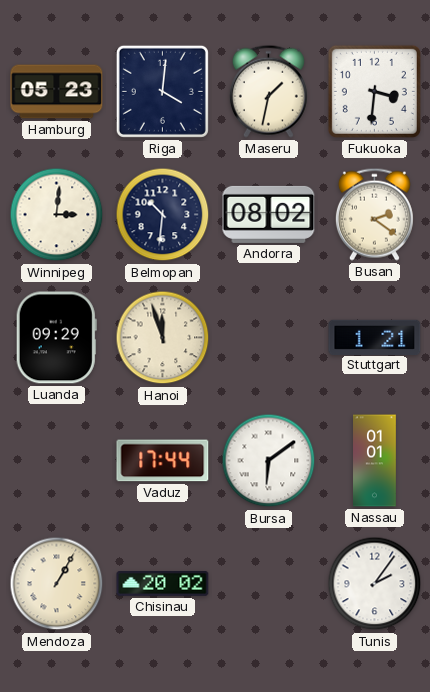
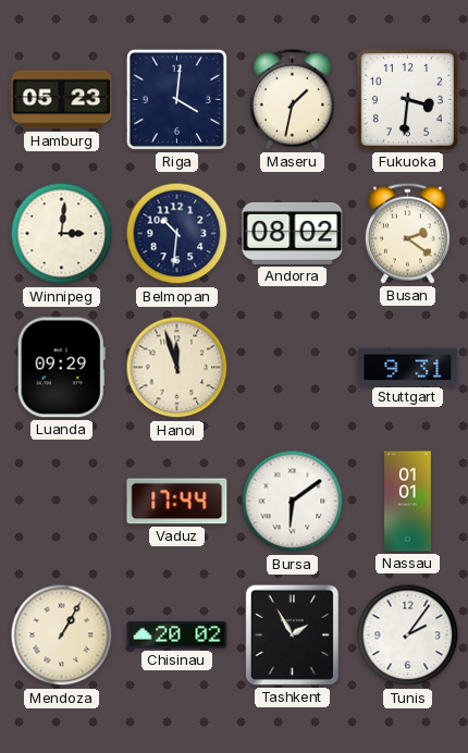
Stuttgart: 1:21 -> 9:31 (408, 367)
Tashkent: none -> 1:55 (292, 634)
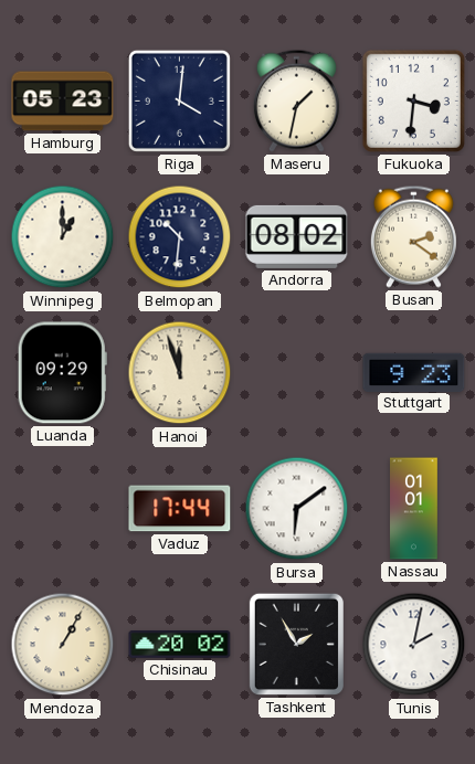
Winnipeg: 3:01 -> 1:00 (63, 237)
Stuttgart: 9:31 -> 9:23 (414, 372)
Tunis: 2:06 -> 2:02 (414, 645)
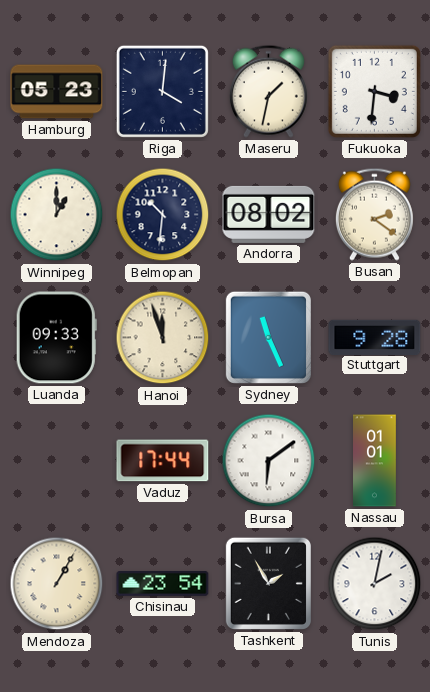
Luanda: 09:29 -> 09:33 (56, 338)
Sydney: none -> 11:26 (268, 337)
Stuttgart: 9:23 -> 9:28 (375, 337)
Chisinau: 20:02 -> 23:54 (163, 583)
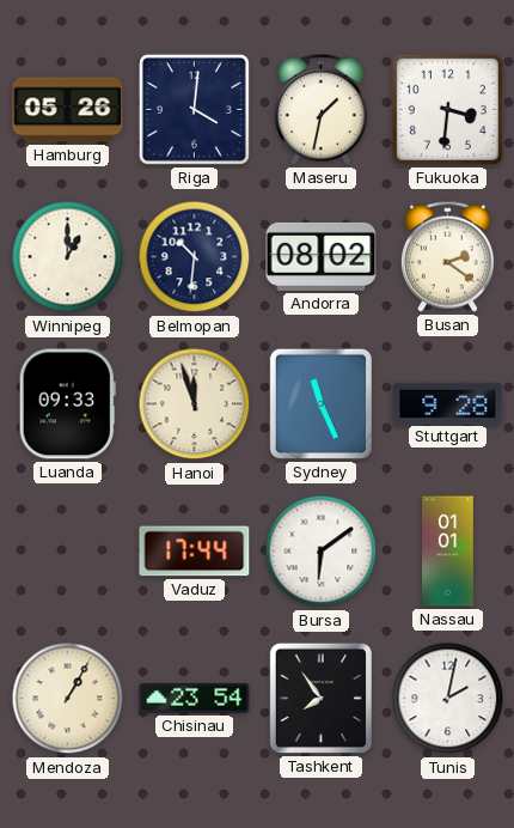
Hamburg: 05:23 -> 05:26 (68, 110)
Tashkent: 1:55 -> 7:54 (320, 698)
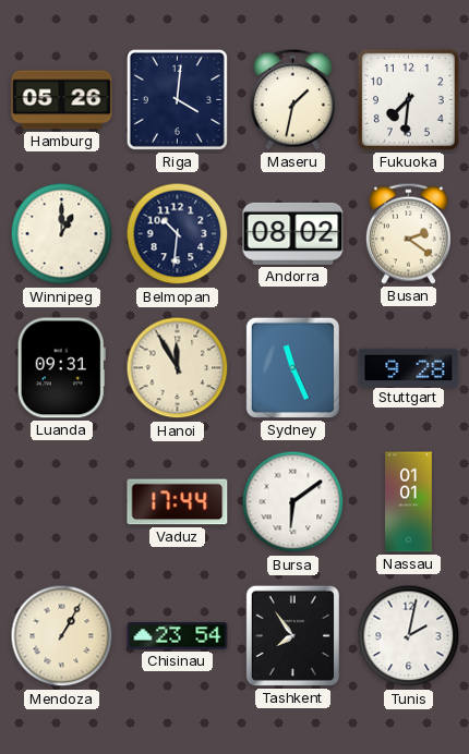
Fukuoka: 3:31 -> 7:31 (408, 99)
Luanda: 09:33 -> 09:31 (61, 368)
Hanoi: 11:57 -> 11:55 (178, 368)
